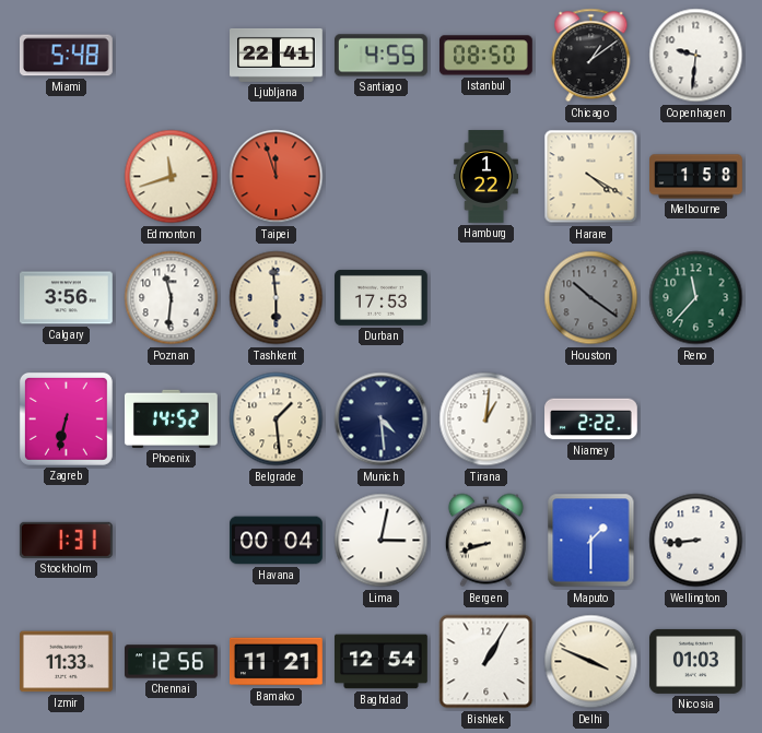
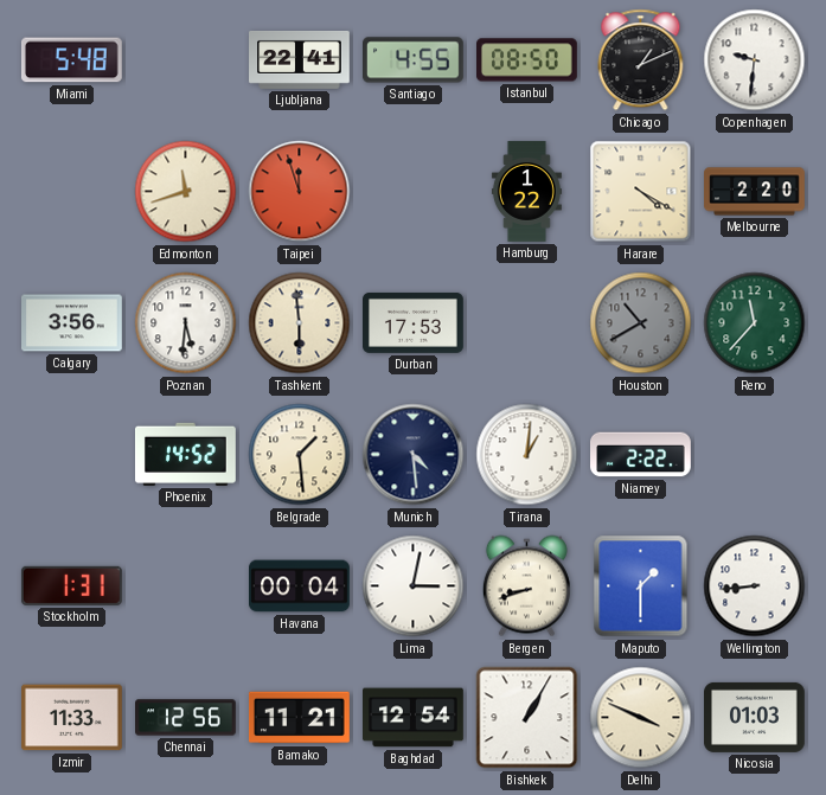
Chicago: 1:09 -> 1:11 (641, 60)
Melbourne: 1:58 -> 2:20 (755, 192)
Poznan: 11:31 -> 5:31 (186, 323)
Houston: 10:21 -> 10:40 (641, 323)
Zagreb: 6:32 -> none (66, 418)
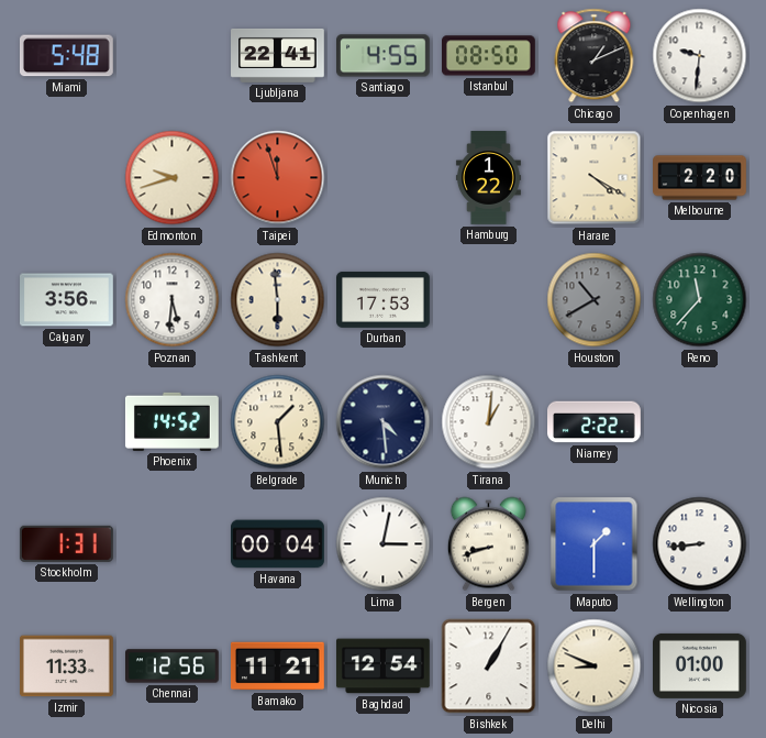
Edmonton: 11:42 -> 9:42 (173, 178)
Delhi: 3:49 -> 8:49 (595, 667)
Nicosia: 01:03 -> 01:00 (700, 665)
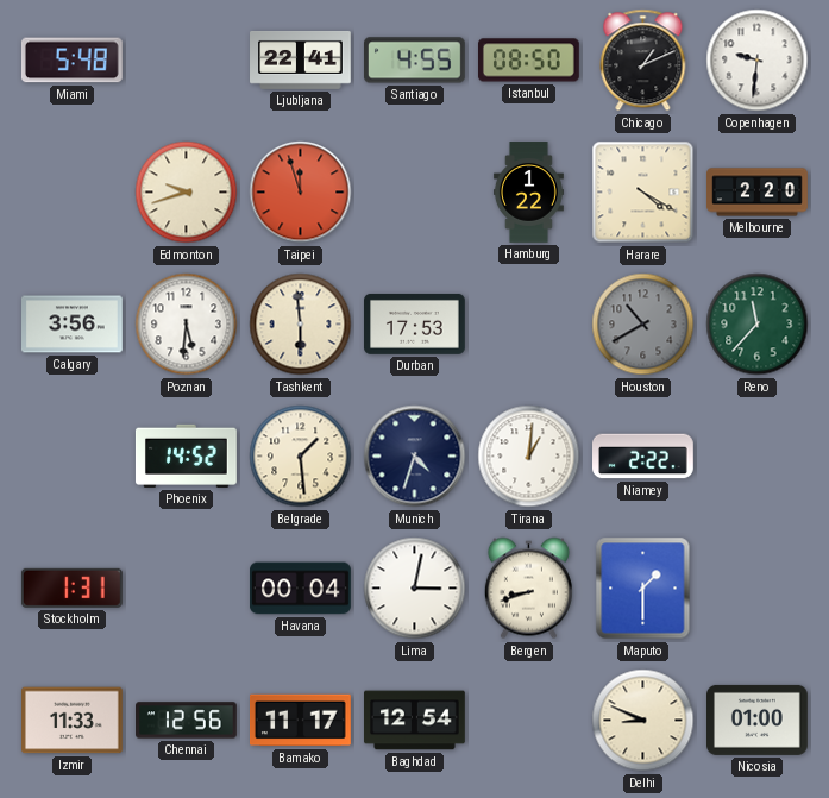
Munich: 4:29 -> 4:33 (415, 457)
Wellington: 8:44 -> none (700, 544)
Bamako: 11:21 -> 11:17 (301, 721)
Bishkek: 1:05 -> none (489, 667)
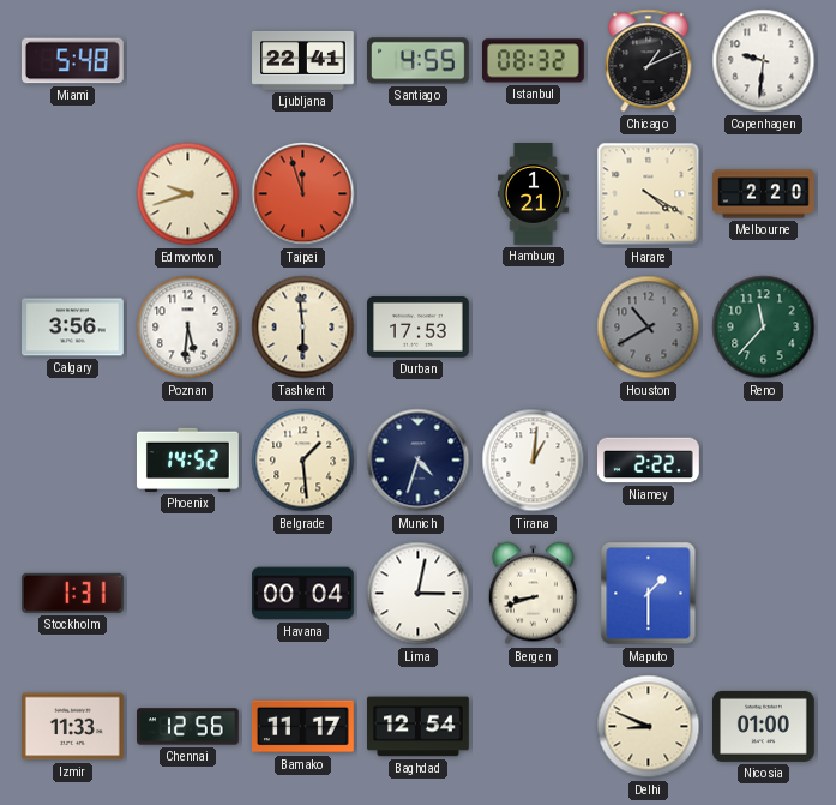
Istanbul: 08:50 -> 08:32 (534, 61)
Hamburg: 1:22 -> 1:21 (533, 194)
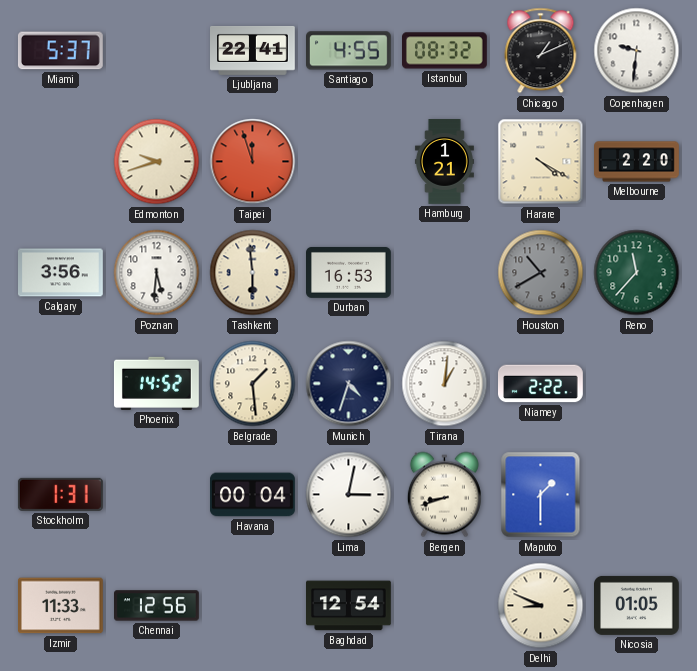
Miami: 5:48 -> 5:37 (60, 51)
Durban: 17:53 -> 16:53 (349, 272)
Bamako: 11:17 -> none (303, 727)
Nicosia: 01:00 -> 01:05 (637, 605)
